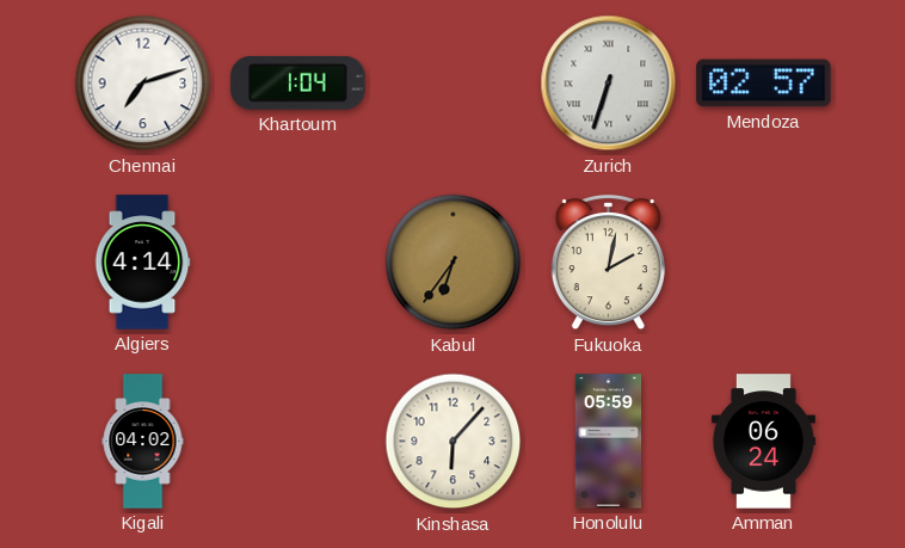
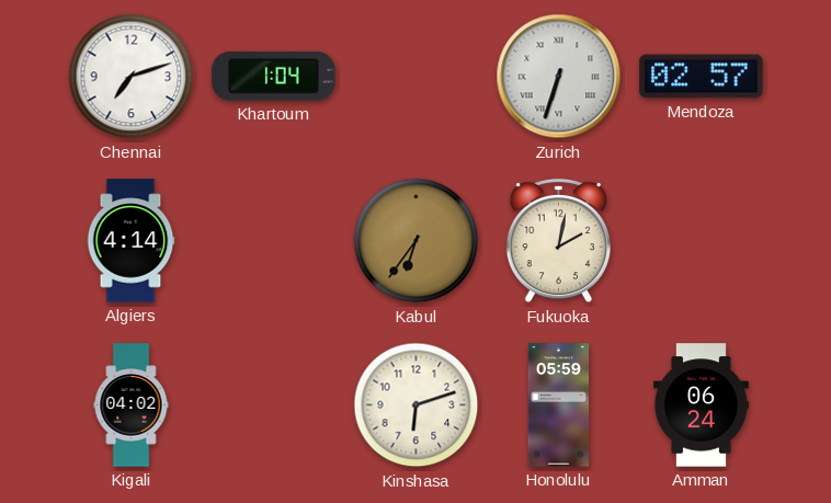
Kinshasa: 6:07 -> 6:12 (417, 405)
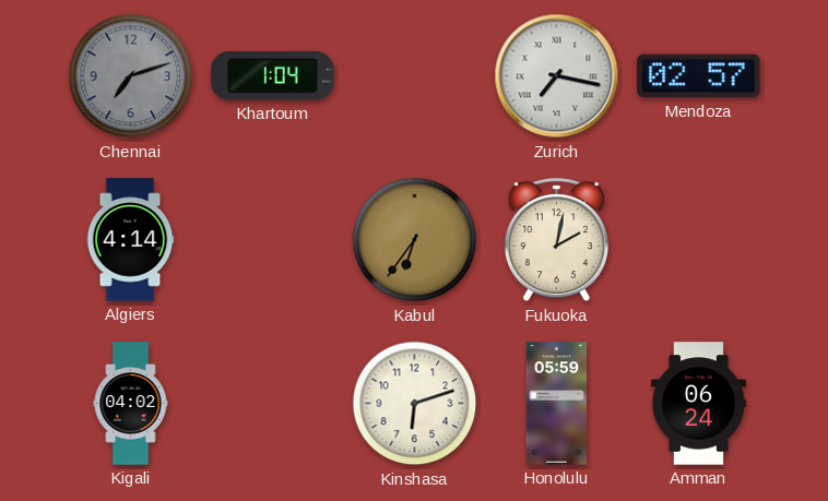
Chennai dial: white -> grey (131, 76)
Zurich: 6:33 -> 7:17 (557, 76)
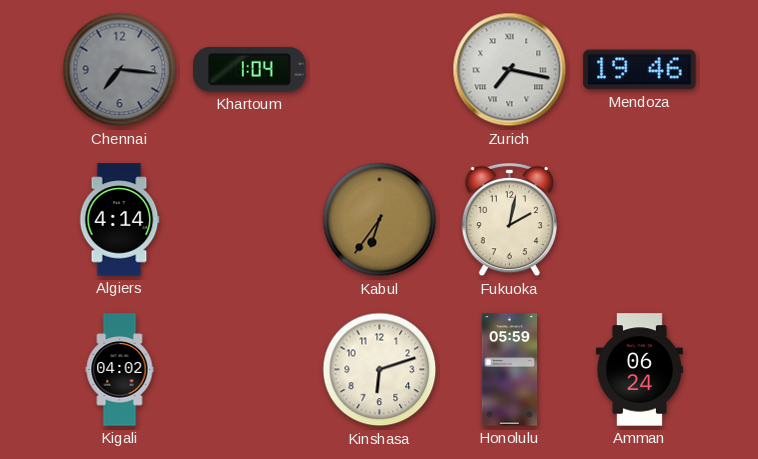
Chennai: 7:12 -> 7:16 (120, 70)
Mendoza: 02:57 -> 19:46 (640, 70)
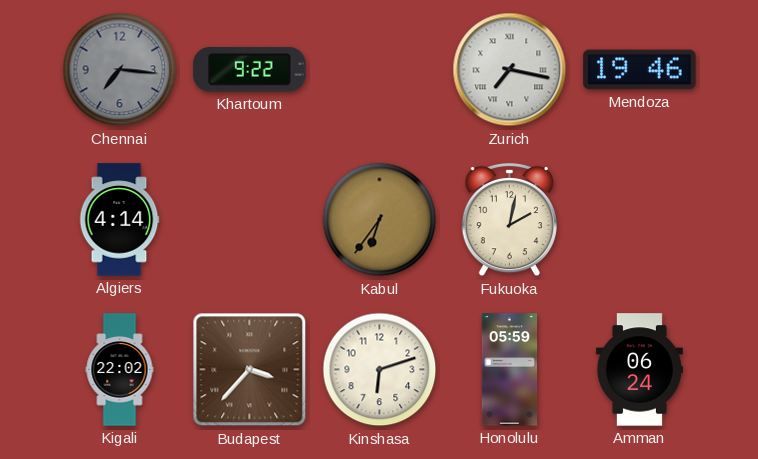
Khartoum: 1:04 -> 9:22 (250, 69)
Kigali: 04:02 -> 22:02 (120, 370)
Budapest: none -> 3:37 (250, 370)
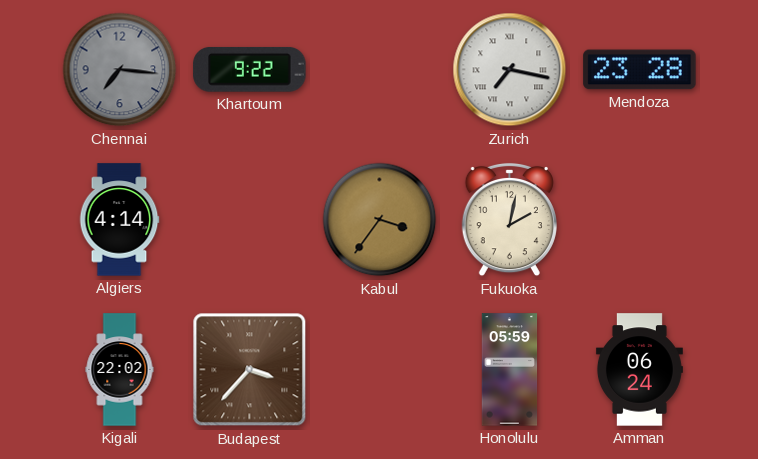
Mendoza: 19:46 -> 23:28 (640, 70)
Kabul: 6:36 -> 3:36 (380, 220)
Kinshasa: 6:12 -> none (380, 370)
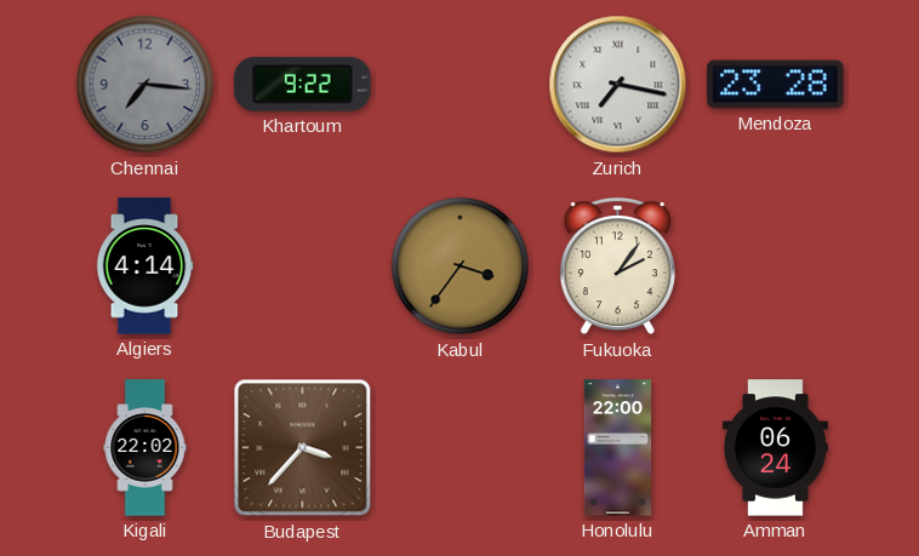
Fukuoka: 2:02 -> 2:06 (617, 266)
Honolulu: 05:59 -> 22:00 (618, 448)
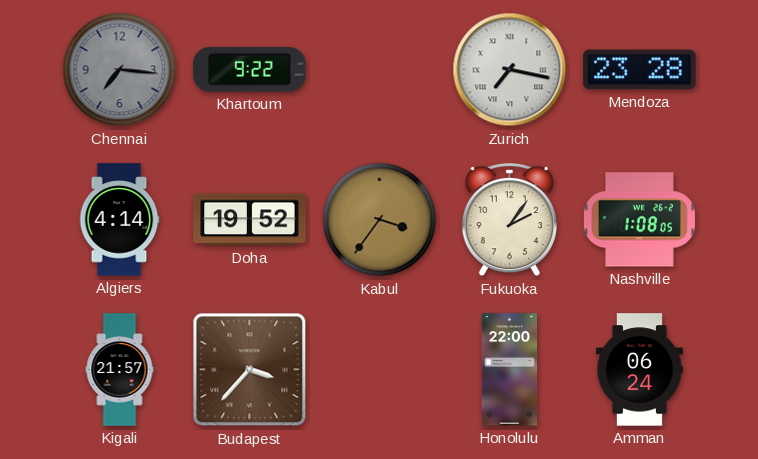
Doha: none -> 19:52 (250, 220)
Nashville: none -> 1:08 (639, 220)
Kigali: 22:02 -> 21:57 (120, 370)
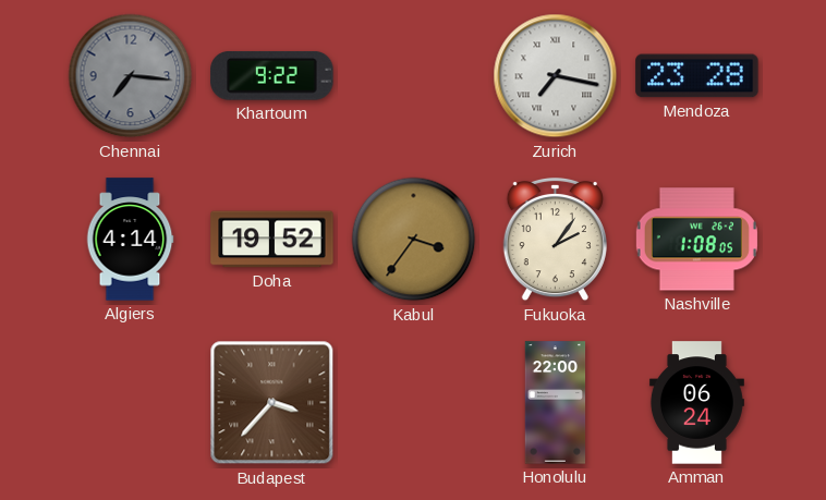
Kigali: 21:57 -> none (120, 370)
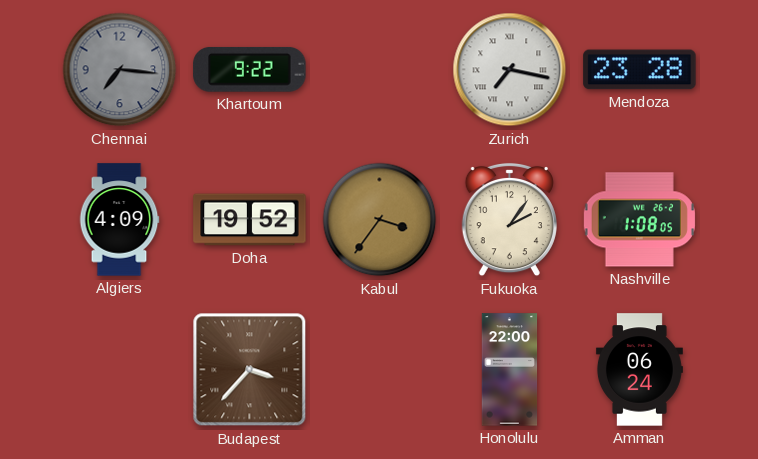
Algiers: 4:14 -> 4:09 (119, 220)
